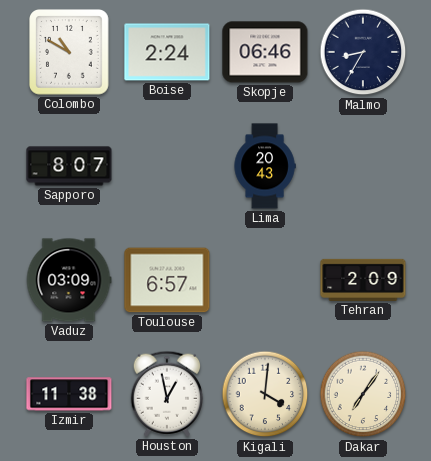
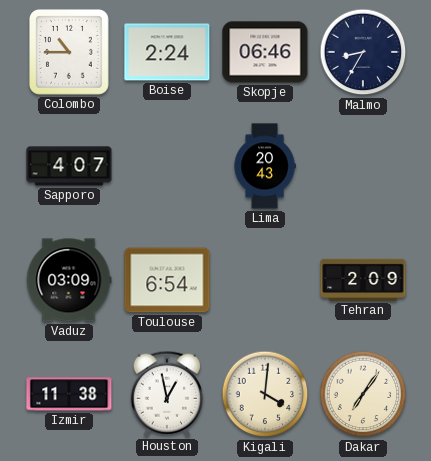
Colombo: 10:50 -> 10:45 (70, 53)
Sapporo: 8:07 -> 4:07 (69, 166)
Toulouse: 6:57 -> 6:54 (167, 280)
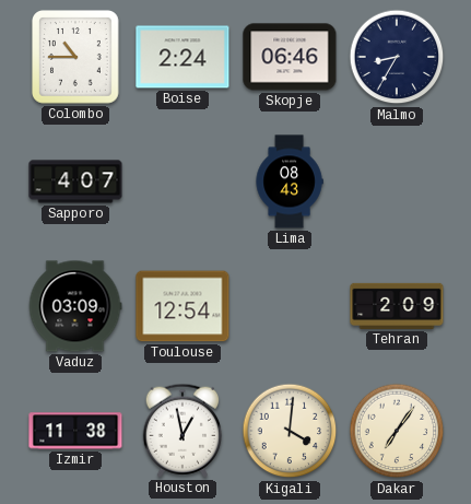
Lima: 20:43 -> 08:43 (290, 181)
Toulouse: 6:54 -> 12:54 (182, 306)
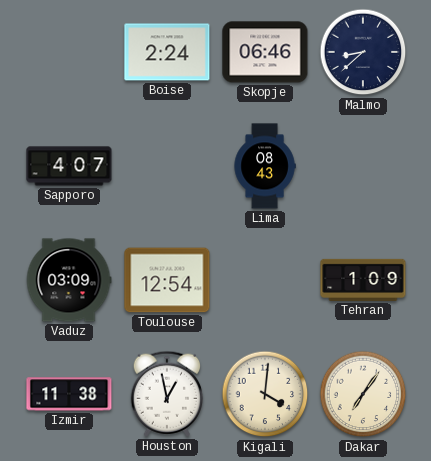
Colombo: 10:45 -> none (76, 58)
Malmo: 8:35 -> 8:38 (363, 52)
Tehran: 2:09 -> 1:09 (363, 280)
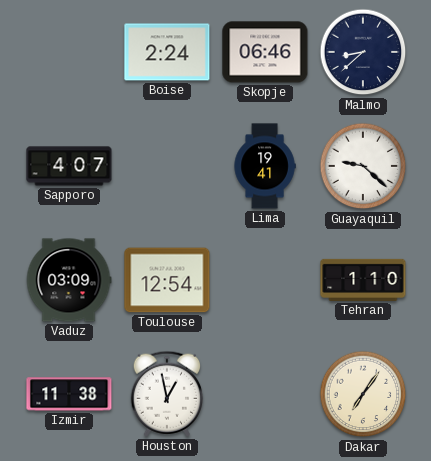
Lima: 08:43 -> 19:41 (265, 166)
Guayaquil: none -> 9:22 (363, 166)
Tehran: 1:09 -> 1:10 (363, 280)
Kigali: 4:01 -> none (265, 394)
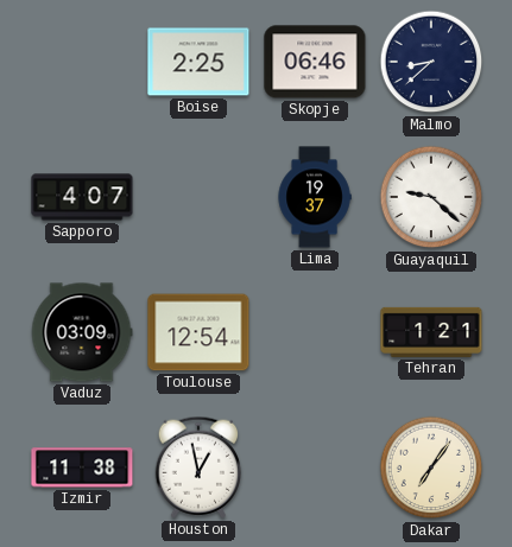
Boise: 2:24 -> 2:25 (198, 62)
Lima: 19:41 -> 19:37 (315, 197)
Tehran: 1:10 -> 1:21 (431, 332)
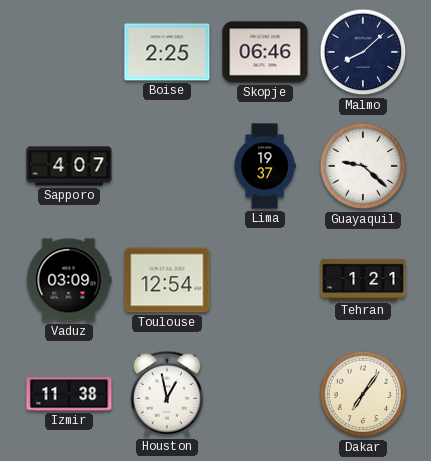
Malmo: 8:38 -> 8:08 (363, 52)
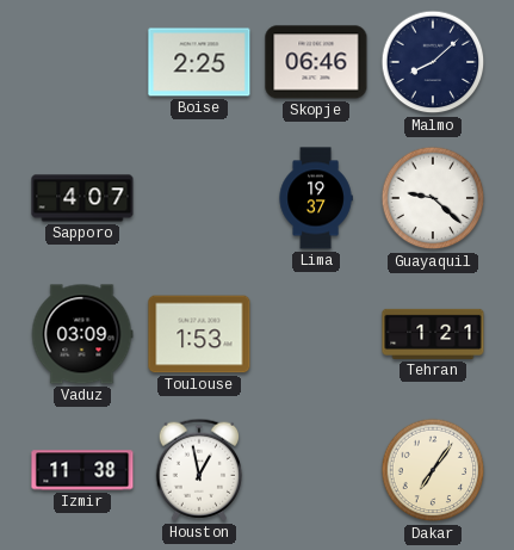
Toulouse: 12:54 -> 1:53 (199, 334)
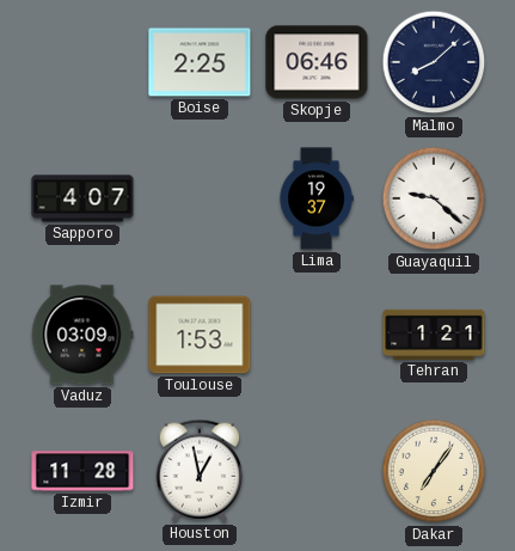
Izmir: 11:38 -> 11:28 (82, 471)
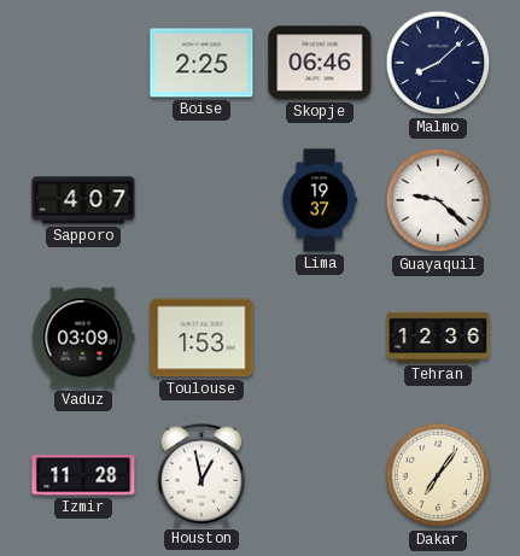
Tehran: 1:21 -> 12:36 (438, 338)
